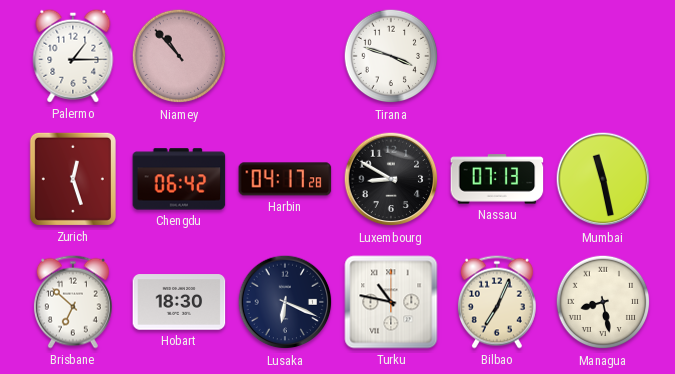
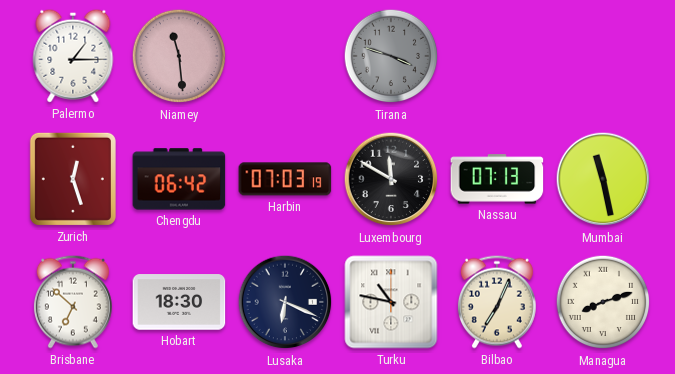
Niamey: 10:53 -> 11:29 (179, 56)
Tirana dial: white -> grey (391, 56)
Harbin: 04:17 -> 07:03 (285, 179)
Luxembourg: 8:50 -> 11:50 (391, 179)
Managua: 8:28 -> 8:12 (603, 302)
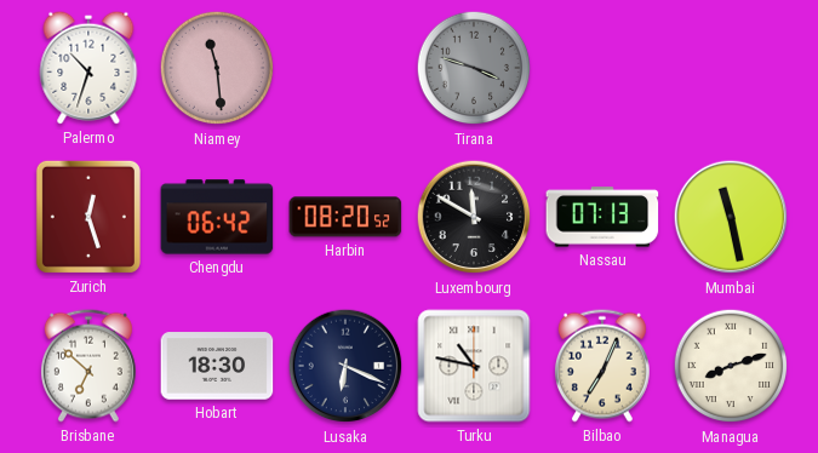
Palermo: 1:15 -> 10:33 (88, 68)
Harbin: 07:03 -> 08:20 (345, 217)
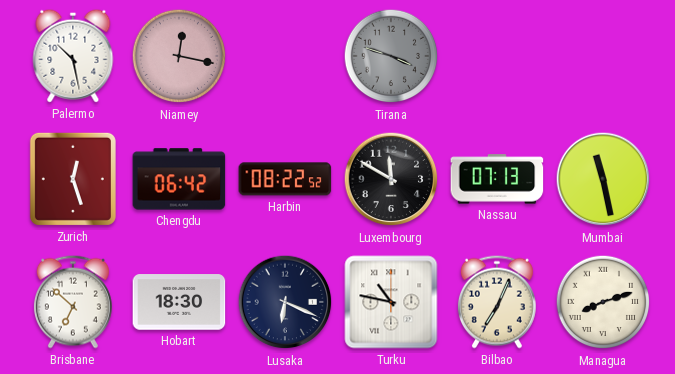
Palermo: 10:33 -> 10:28 (73, 56)
Niamey: 11:29 -> 12:17 (179, 56)
Harbin: 08:20 -> 08:22 (285, 179)
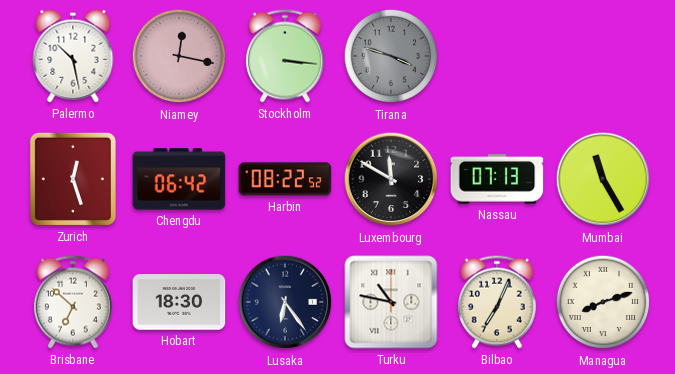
Stockholm: none -> 3:16 (285, 56)
Mumbai: 11:28 -> 11:25 (603, 179)
Lusaka: 6:19 -> 6:24 (285, 302)
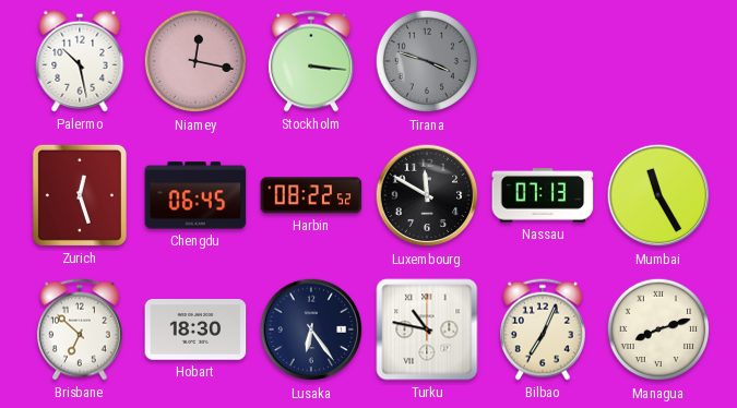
Chengdu: 06:42 -> 06:45 (195, 195)
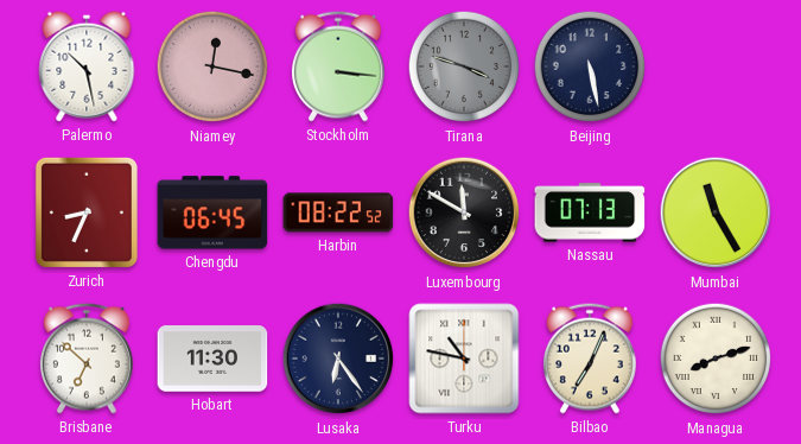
Beijing: none -> 5:28 (590, 66)
Zurich: 12:27 -> 8:34 (87, 213)
Hobart: 18:30 -> 11:30 (212, 359)
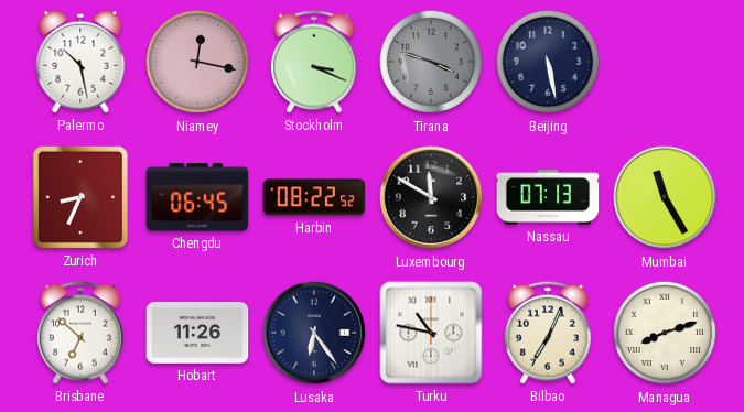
Stockholm: 3:16 -> 3:19 (314, 62)
Hobart: 11:30 -> 11:26 (197, 333)
